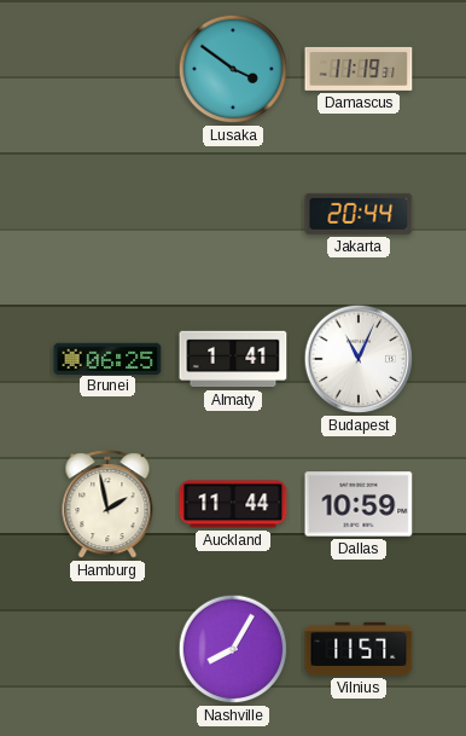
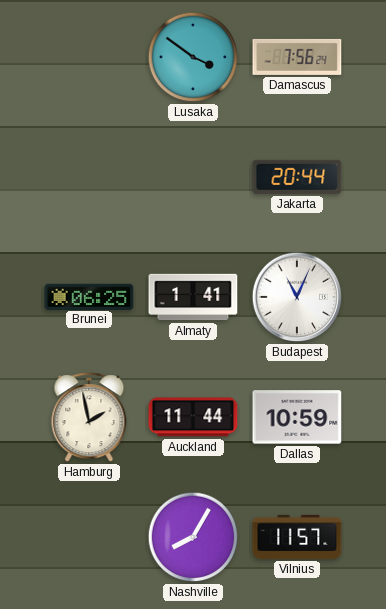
Damascus: 11:19 -> 7:56 (297, 57)
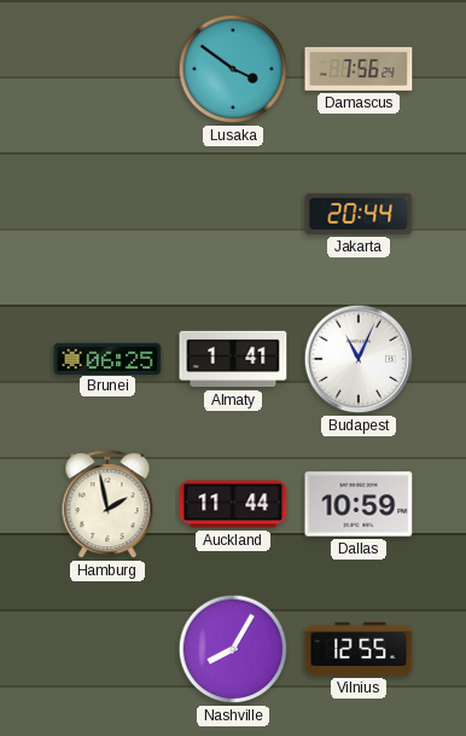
Vilnius: 11:57 -> 12:55 (359, 649)
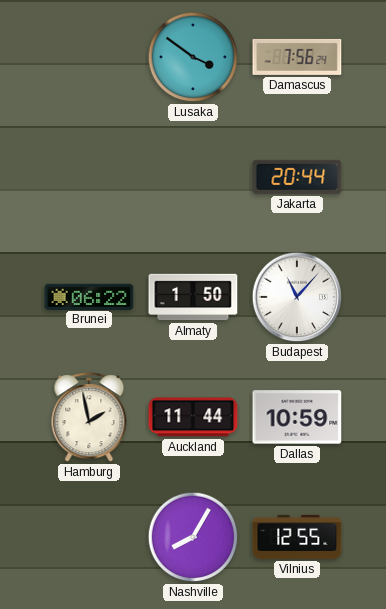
Brunei: 06:25 -> 06:22 (89, 296)
Almaty: 1:41 -> 1:50 (193, 297)
Budapest: 11:04 -> 11:07 (297, 297)
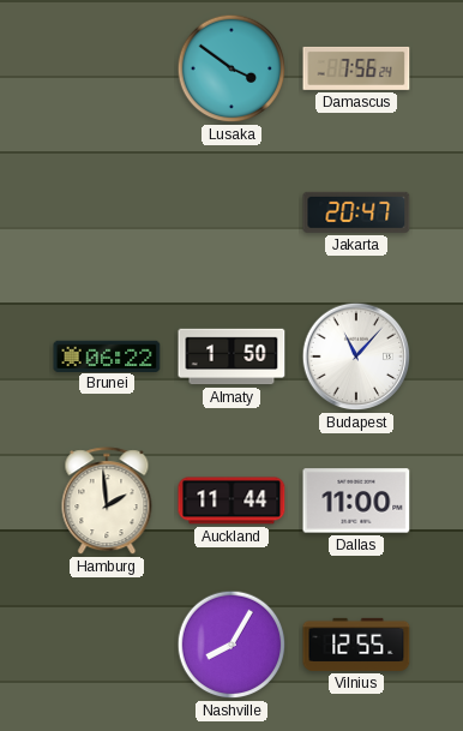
Jakarta: 20:44 -> 20:47 (356, 212)
Hamburg: 1:58 -> 1:59 (107, 502)
Dallas: 10:59 -> 11:00 (356, 501)
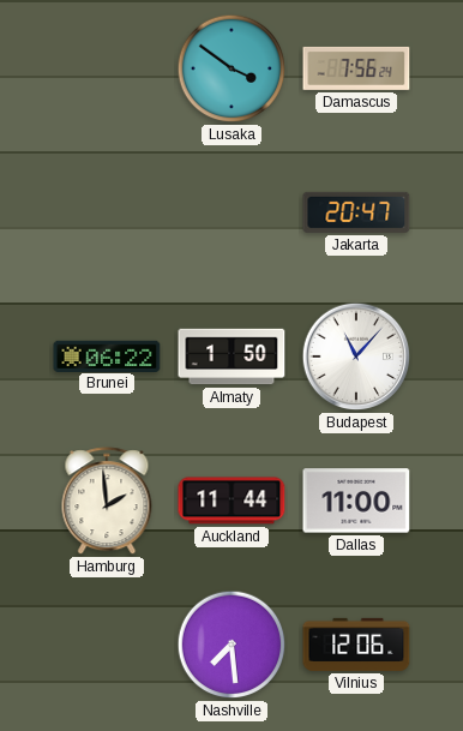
Nashville: 8:05 -> 7:29 (231, 645)
Vilnius: 12:55 -> 12:06 (356, 645)
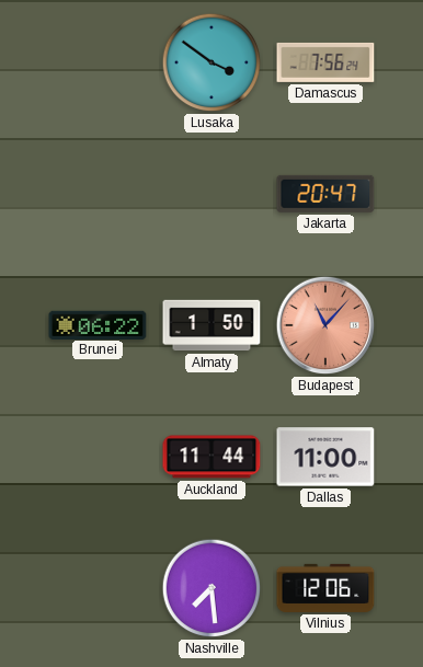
Budapest dial: white -> salmon (325, 325)
Hamburg: 1:59 -> none (107, 502)
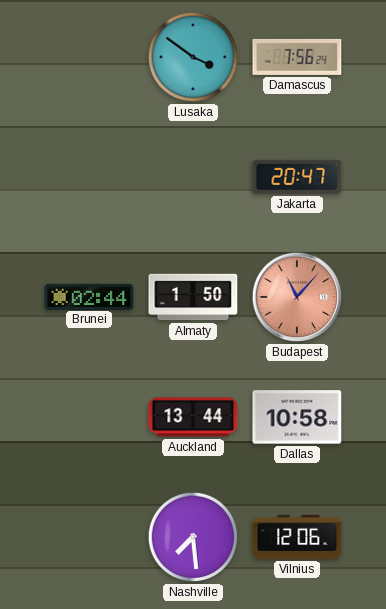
Brunei: 06:22 -> 02:44 (89, 296)
Auckland: 11:44 -> 13:44 (193, 417)
Dallas: 11:00 -> 10:58 (297, 417)
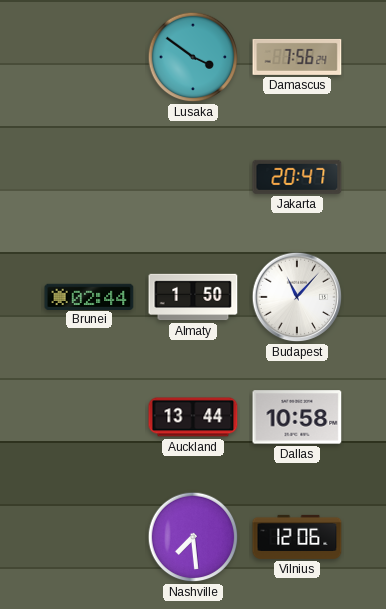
Budapest dial: salmon -> white (297, 297)
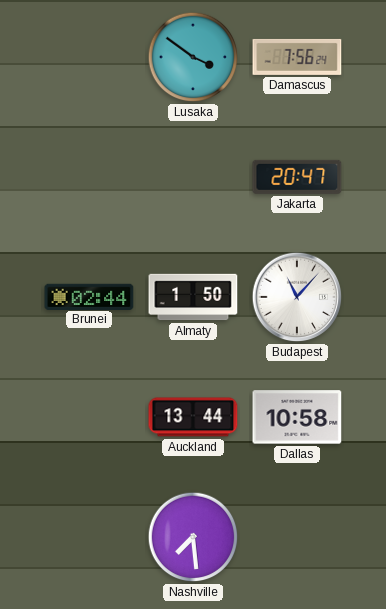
Vilnius: 12:06 -> none (297, 537)
